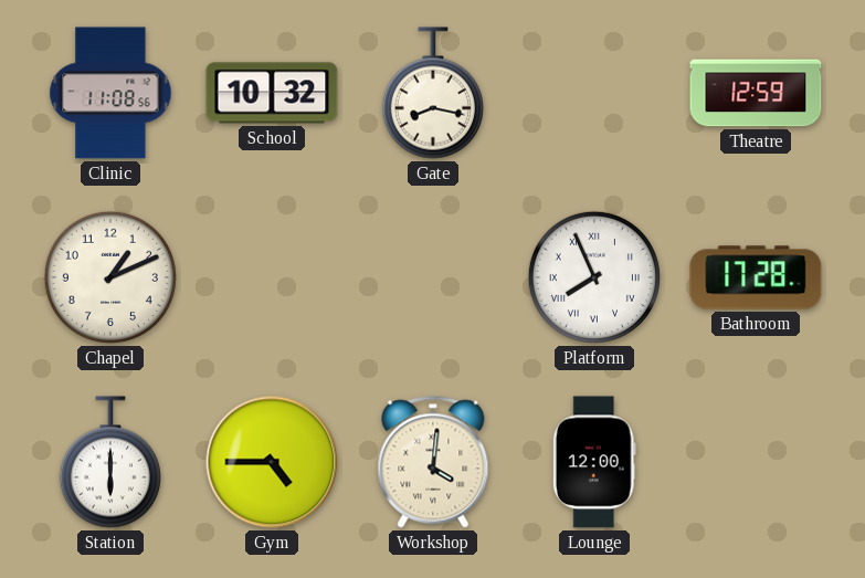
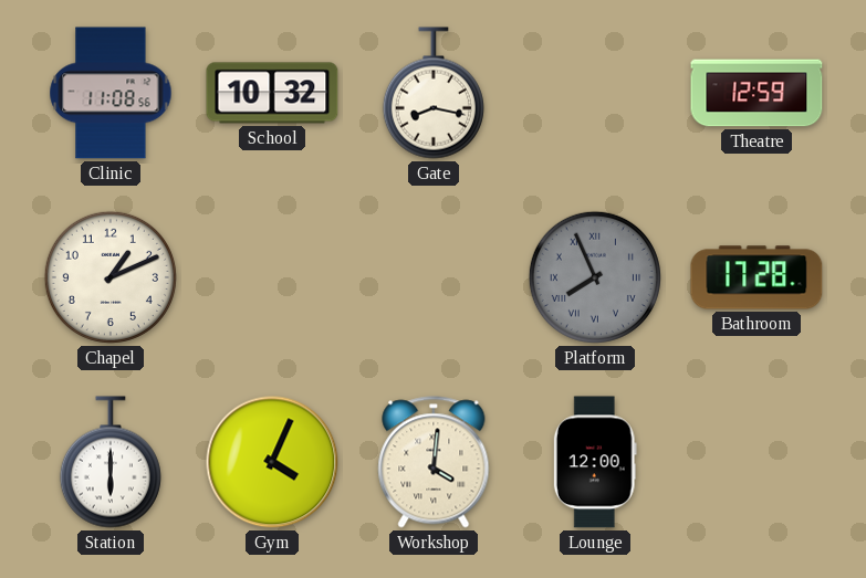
Platform dial: white -> grey (595, 277)
Gym: 4:45 -> 4:04 (272, 462)
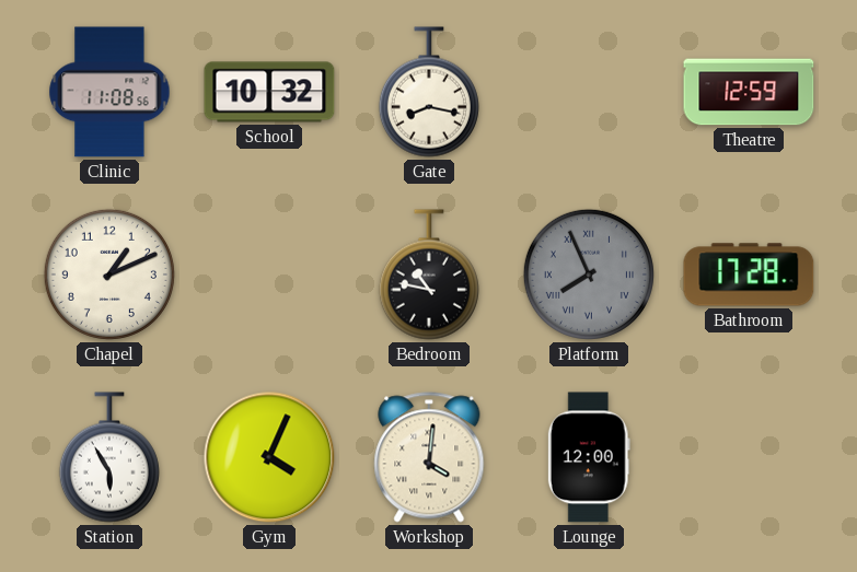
Bedroom: none -> 10:47 (429, 275)
Station: 6:00 -> 5:55 (109, 457)
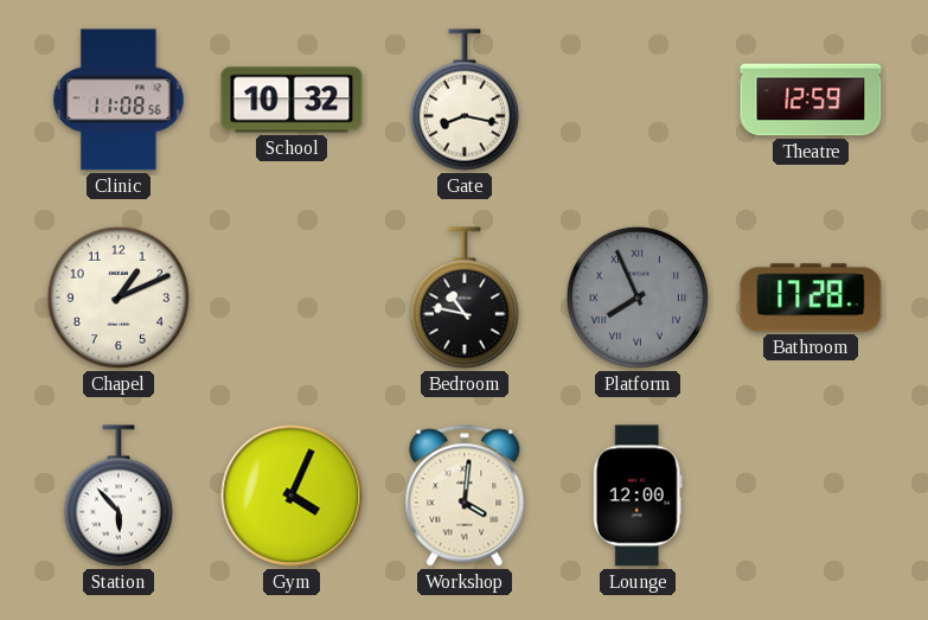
Station: 5:55 -> 5:53 (119, 496)
